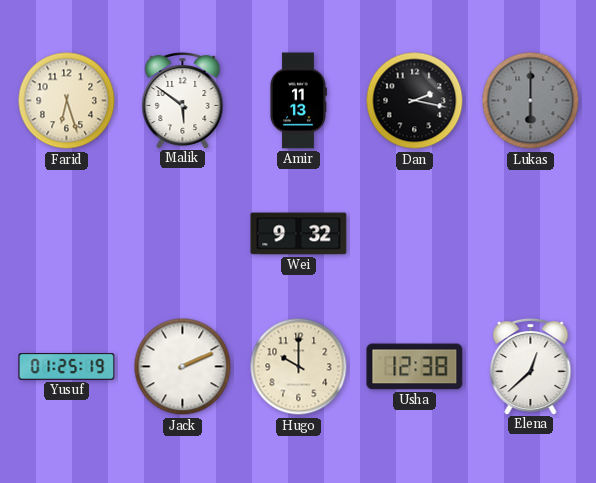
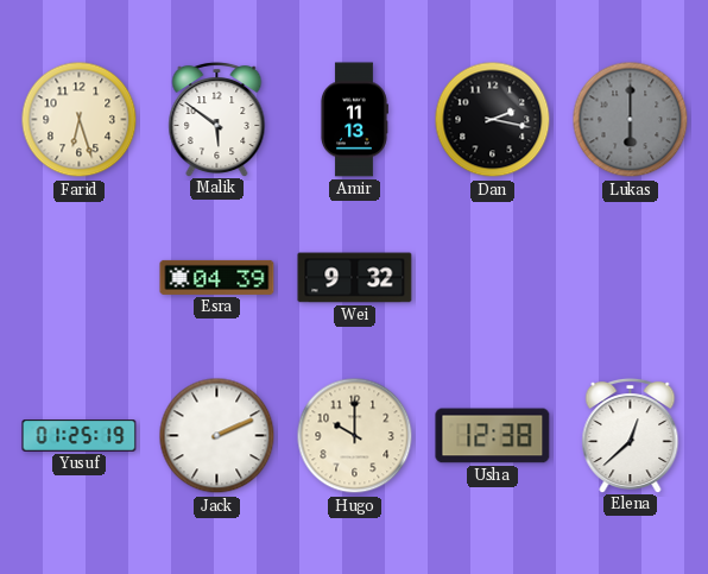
Esra: none -> 04:39 (217, 277)
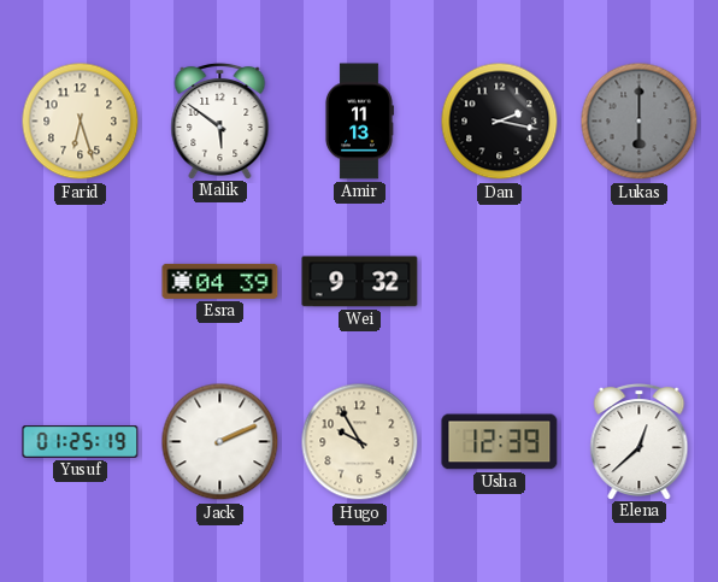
Hugo: 10:00 -> 9:55 (360, 442)
Usha: 12:38 -> 12:39 (500, 442)
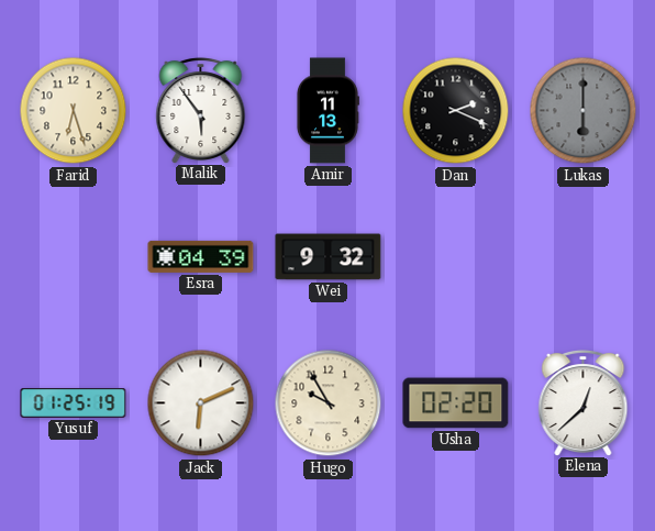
Malik: 5:51 -> 5:54 (201, 110)
Dan: 2:17 -> 2:19 (456, 111)
Jack: 2:11 -> 6:11 (201, 403)
Usha: 12:39 -> 02:20 (456, 403)
